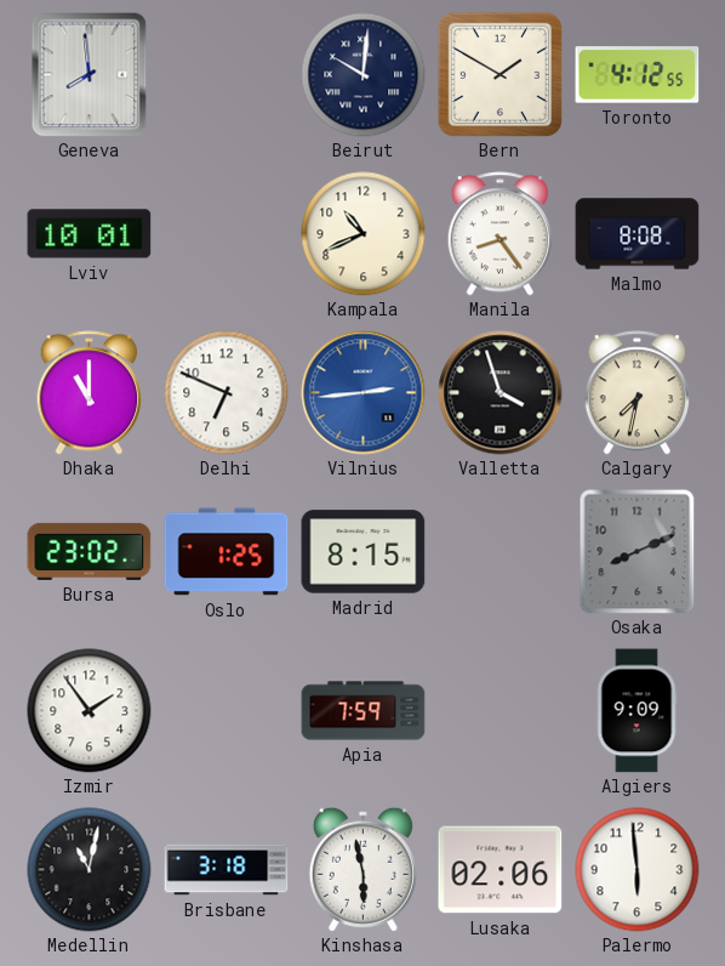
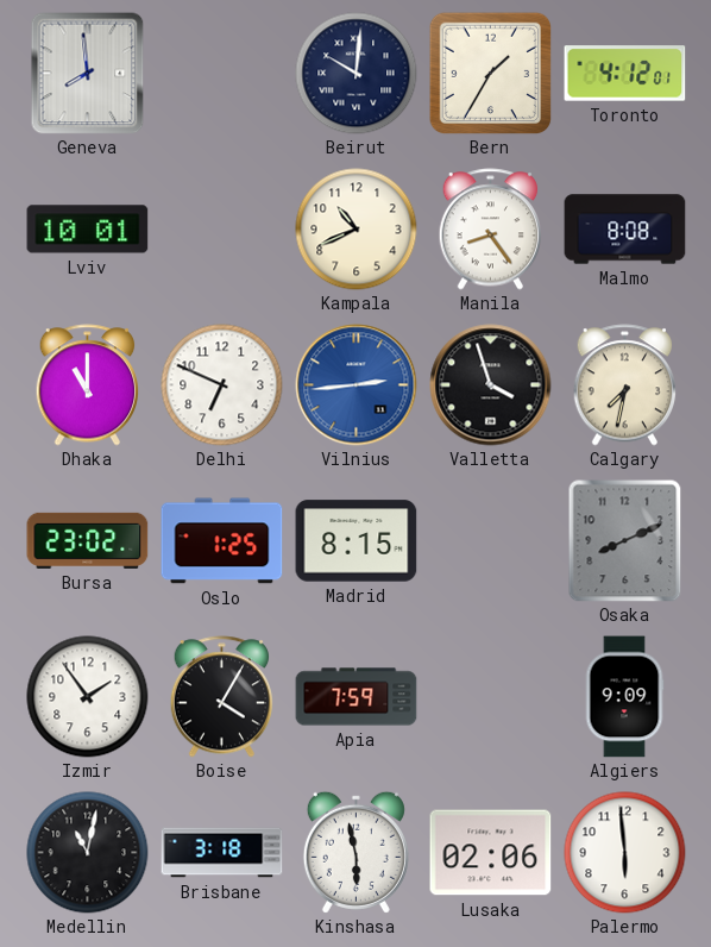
Bern: 1:50 -> 1:35 (490, 73)
Toronto: 4:12:55 -> 4:12:01 (625, 74)
Boise: none -> 4:05 (222, 697)
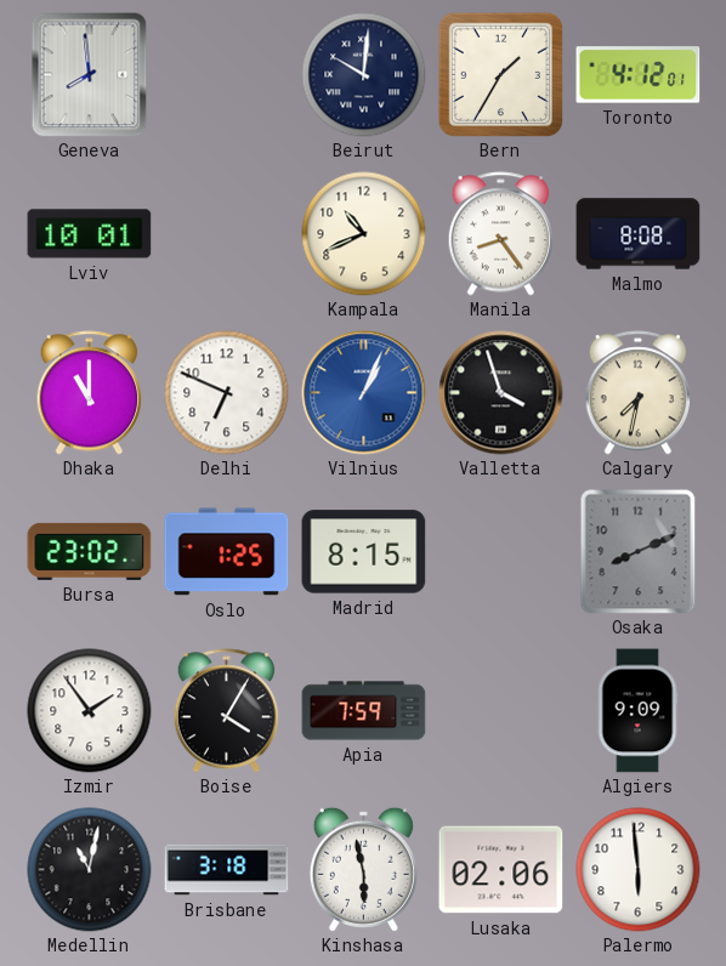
Vilnius: 2:44 -> 1:04 (364, 393)
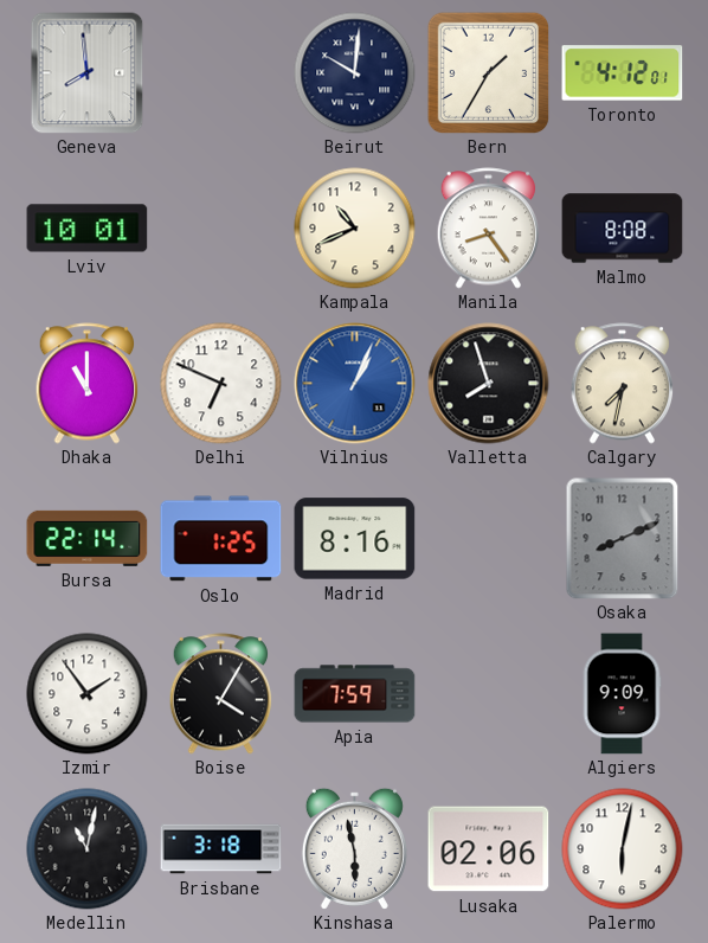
Valletta: 3:57 -> 7:57 (489, 384)
Bursa: 23:02 -> 22:14 (88, 538)
Madrid: 8:15 -> 8:16 (355, 539)
Palermo: 5:59 -> 6:02 (623, 849)
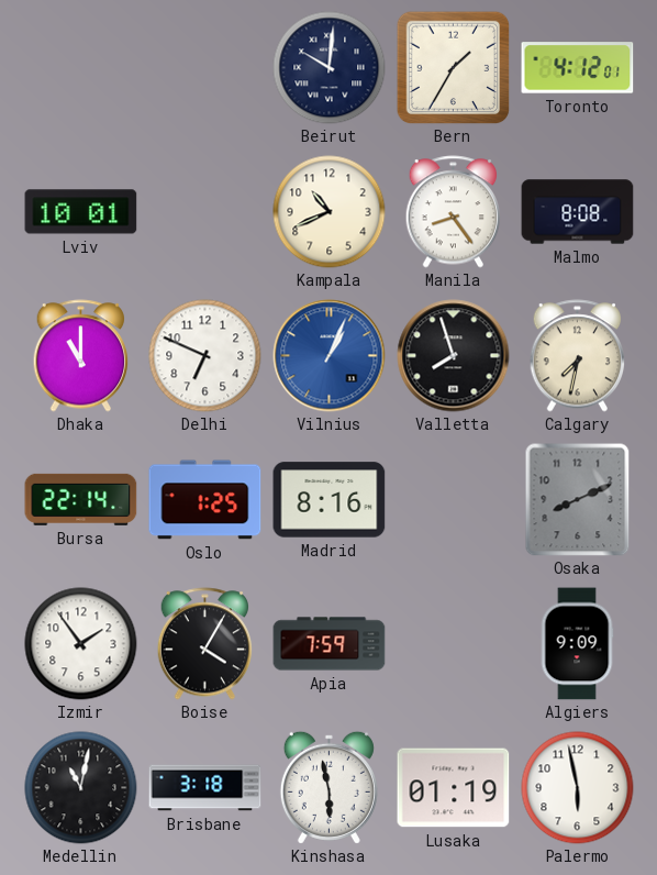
Geneva: 7:59 -> none (88, 73)
Lusaka: 02:06 -> 01:19 (454, 788)
Palermo: 6:02 -> 5:58 (578, 788)
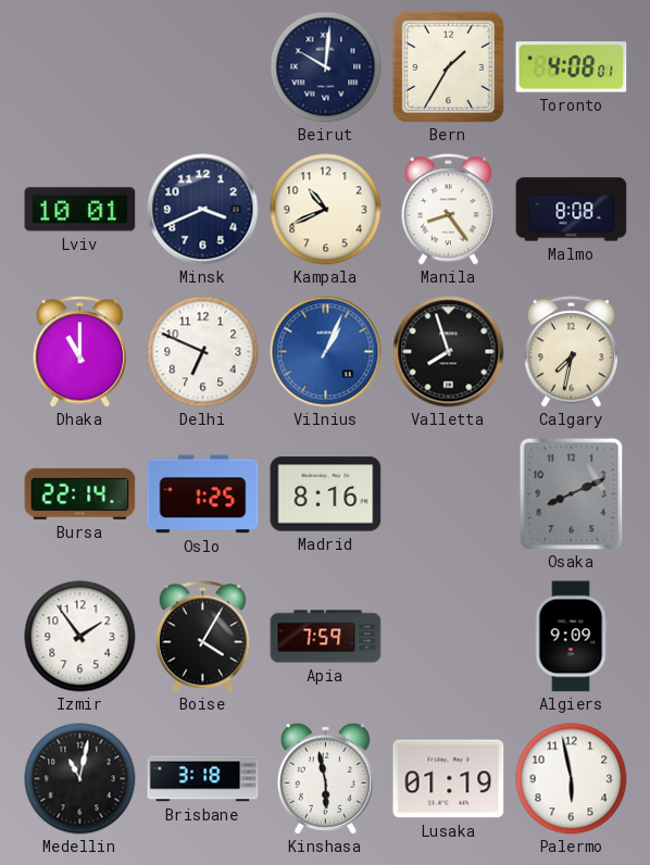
Toronto: 4:12 -> 4:08 (572, 67)
Minsk: none -> 3:41 (203, 210)
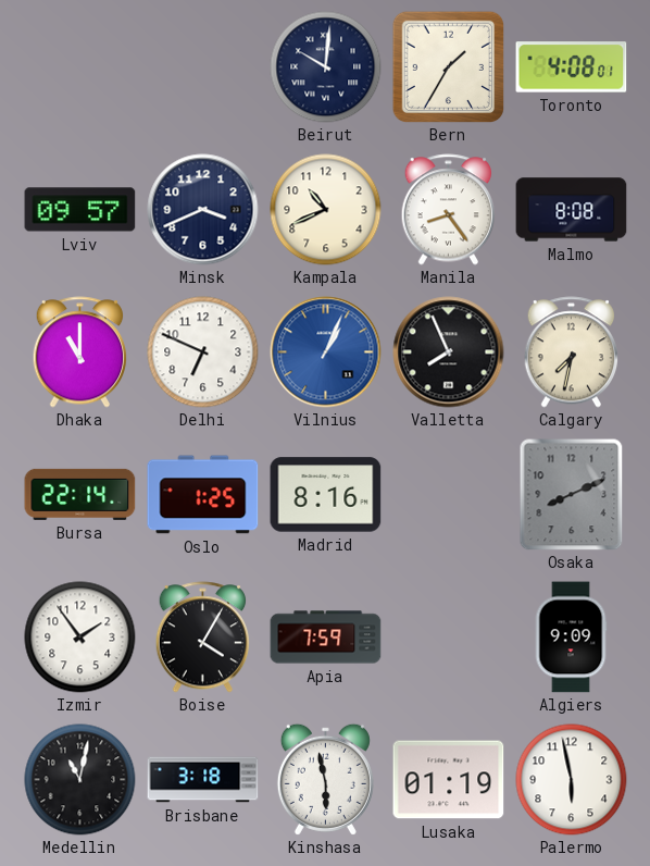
Lviv: 10:01 -> 09:57 (80, 210)
Valletta: 7:57 -> 7:56 (449, 352)
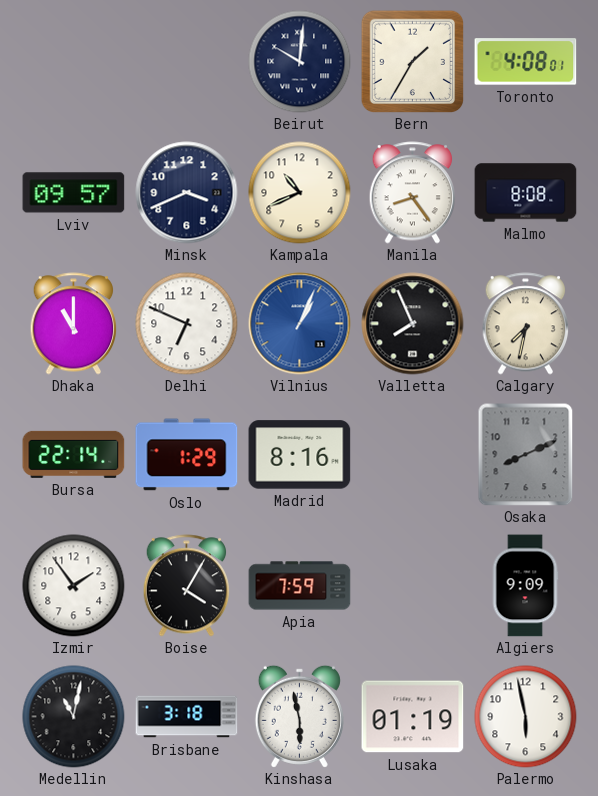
Oslo: 1:25 -> 1:29 (187, 455)
